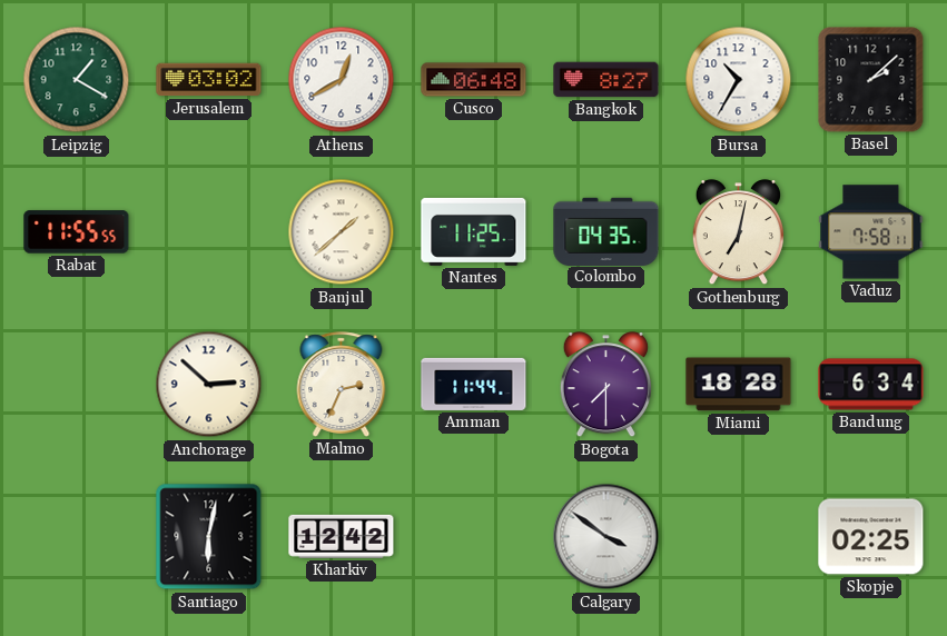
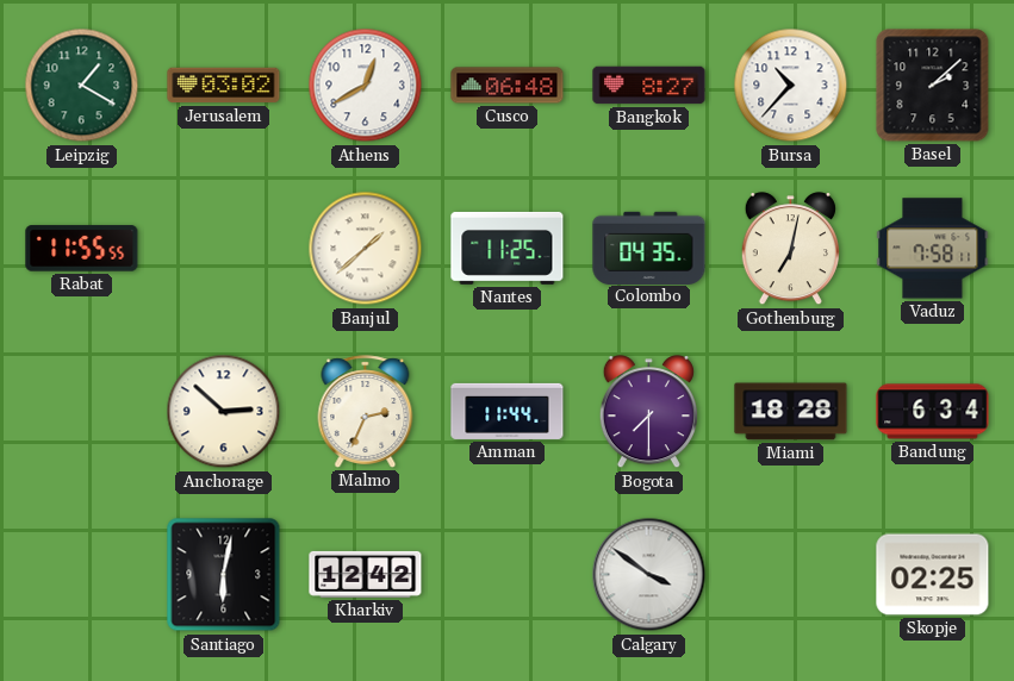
Bursa: 10:35 -> 10:37 (791, 86)
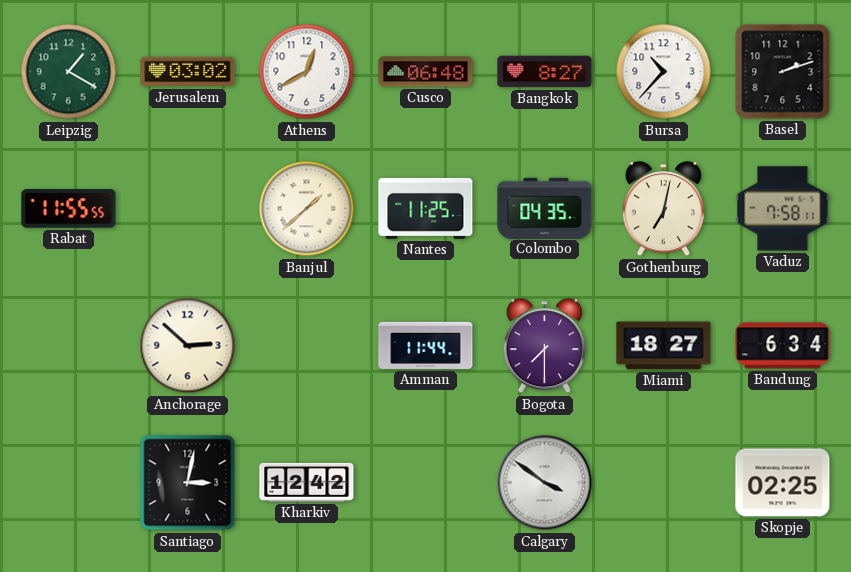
Basel: 2:08 -> 2:12 (783, 72)
Malmo: 2:34 -> none (366, 412)
Miami: 18:28 -> 18:27 (664, 346)
Santiago: 6:02 -> 3:02 (188, 483)
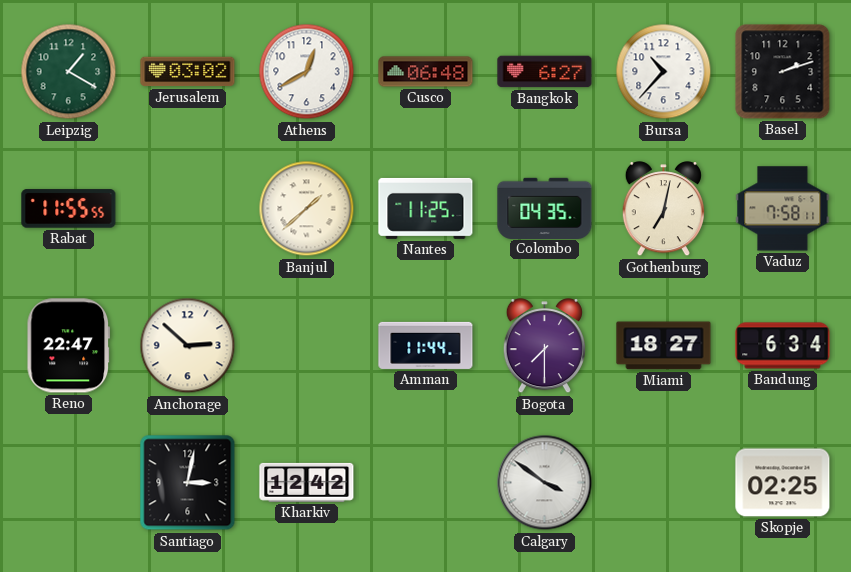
Bangkok: 8:27 -> 6:27 (545, 72)
Reno: none -> 22:47 (68, 346)
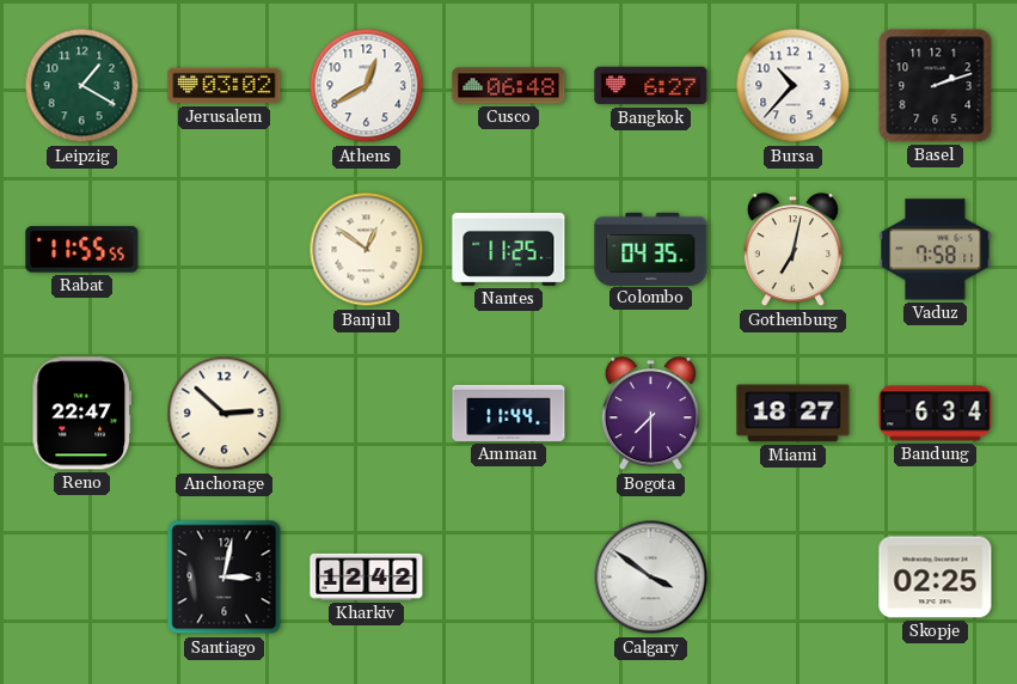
Banjul: 1:38 -> 12:51 (367, 250)
